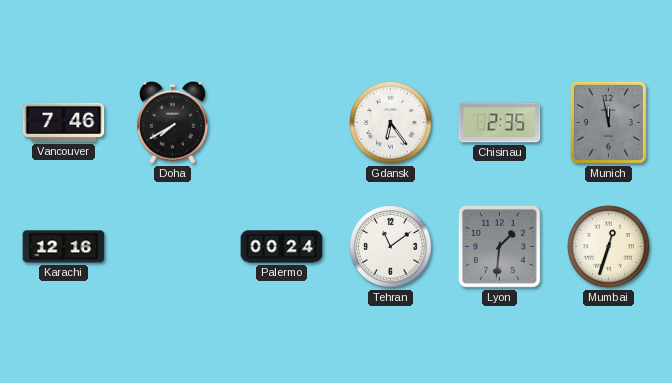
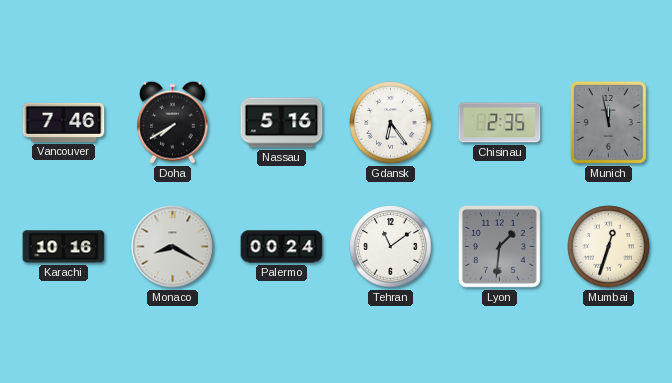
Nassau: none -> 5:16 (282, 123)
Karachi: 12:16 -> 10:16 (64, 247)
Monaco: none -> 8:20 (173, 247)
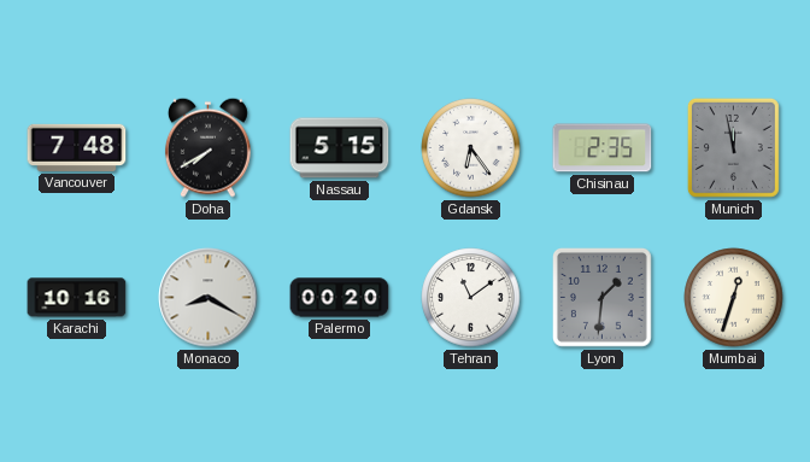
Vancouver: 7:46 -> 7:48 (77, 147)
Nassau: 5:16 -> 5:15 (340, 148)
Palermo: 00:24 -> 00:20 (340, 298)
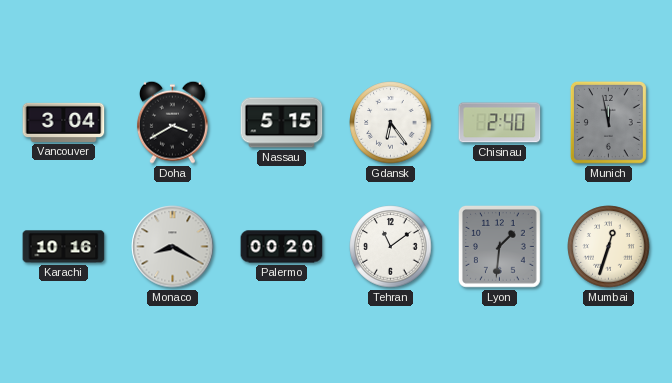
Vancouver: 7:48 -> 3:04 (64, 122)
Doha: 7:40 -> 3:40 (172, 122)
Chisinau: 2:35 -> 2:40 (500, 123)
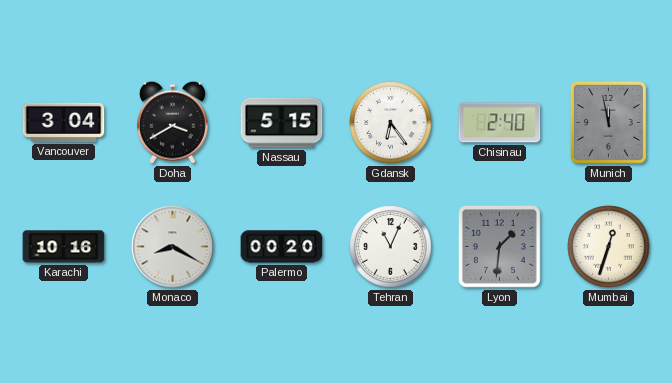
Tehran: 11:09 -> 11:04 (391, 247)
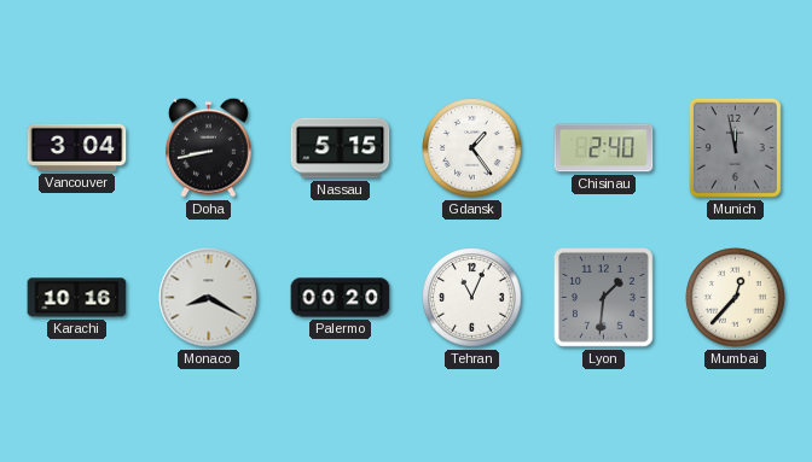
Doha: 3:40 -> 8:43 (208, 147)
Gdansk: 6:24 -> 1:24 (472, 148)
Mumbai: 12:33 -> 12:37 (736, 298)
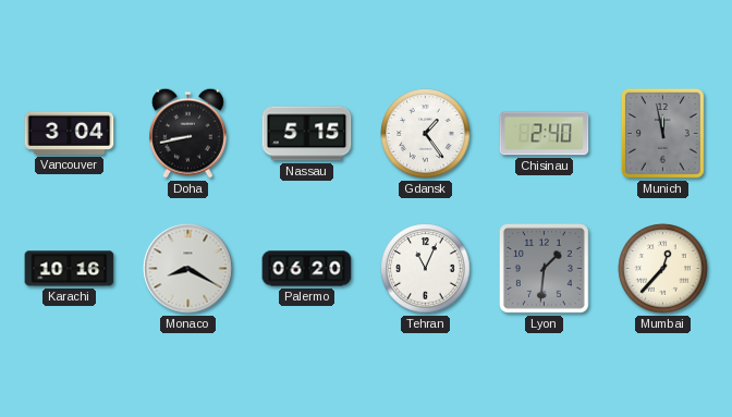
Palermo: 00:20 -> 06:20 (307, 269)
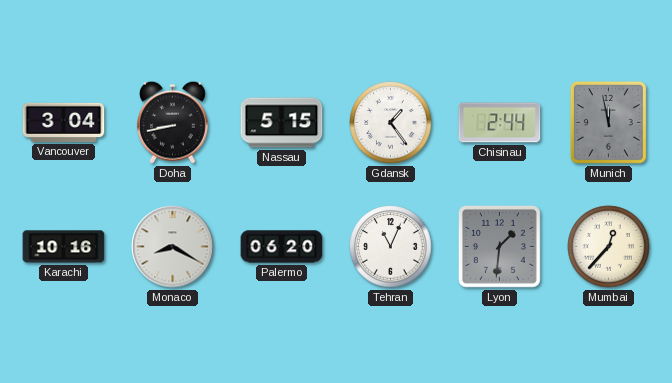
Chisinau: 2:40 -> 2:44 (500, 123)
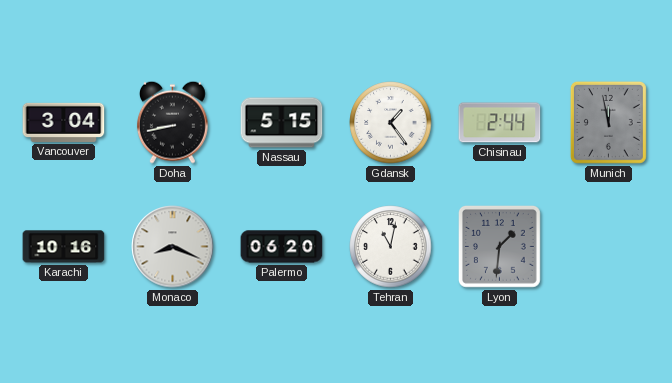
Monaco: 8:20 -> 8:19 (173, 247)
Tehran: 11:04 -> 11:02 (391, 247)
Mumbai: 12:37 -> none (609, 247)
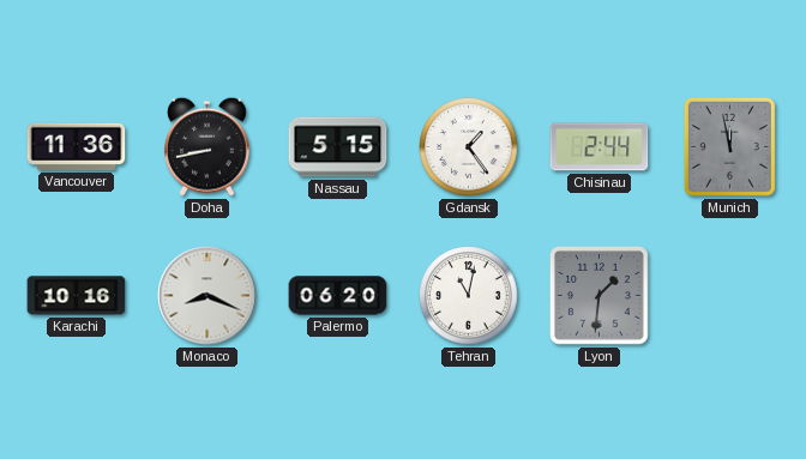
Vancouver: 3:04 -> 11:36 (77, 146)
